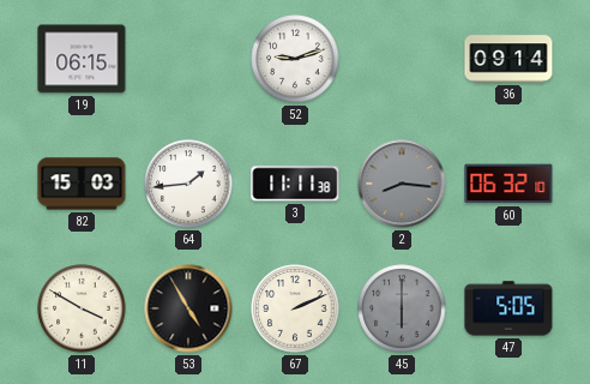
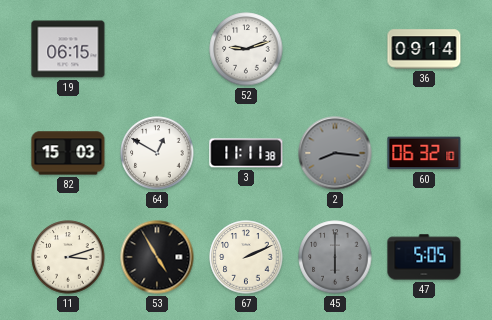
64: 1:44 -> 12:50 (157, 153)
11: 3:50 -> 3:12 (68, 257)
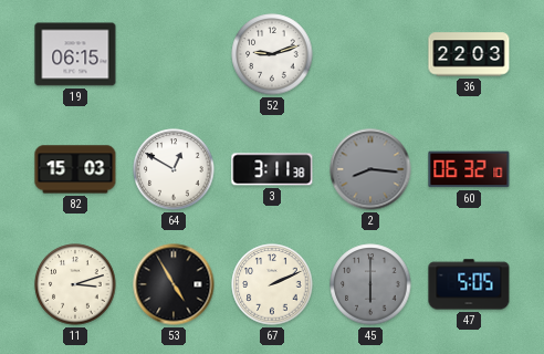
36: 09:14 -> 22:03 (469, 54)
3: 11:11 -> 3:11 (272, 169)
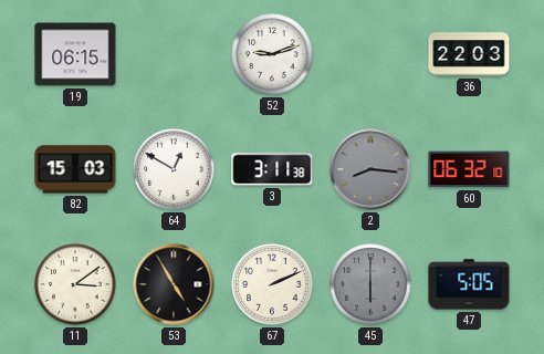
11: 3:12 -> 3:09 (75, 284)
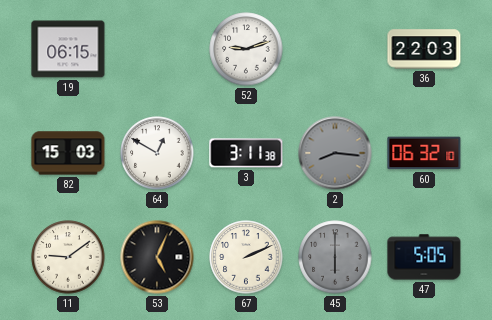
11: 3:09 -> 9:09 (68, 257)
53: 4:55 -> 5:04 (157, 257)
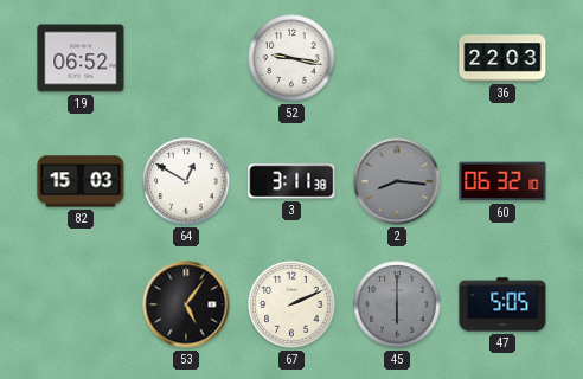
19: 06:15 -> 06:52 (81, 58)
52: 9:12 -> 9:17 (291, 58)
11: 9:09 -> none (68, 257)
53: 5:04 -> 5:06 (186, 304)
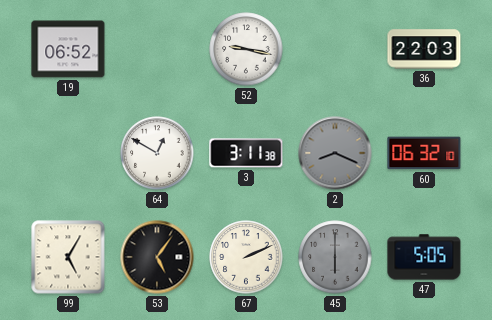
82: 15:03 -> none (81, 181)
2: 8:16 -> 8:19 (335, 153)
99: none -> 5:05 (68, 257)
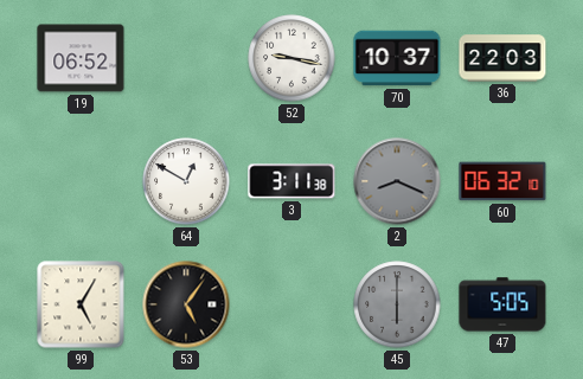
70: none -> 10:37 (397, 58)
67: 2:11 -> none (246, 257)
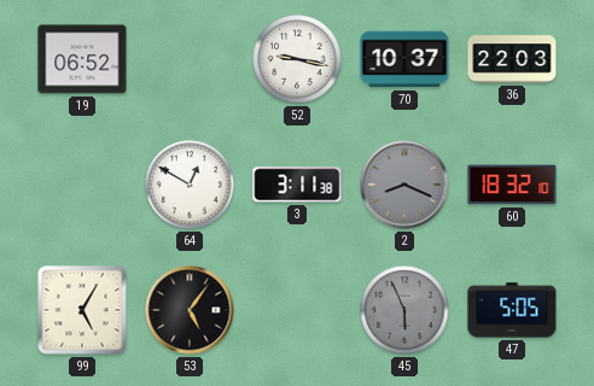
60: 06:32 -> 18:32 (512, 185)
45: 6:00 -> 5:56 (404, 310)
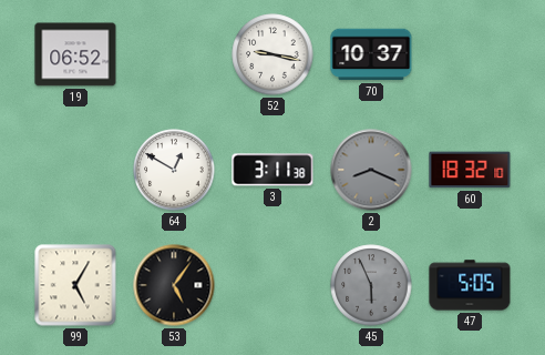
36: 22:03 -> none (512, 59)
